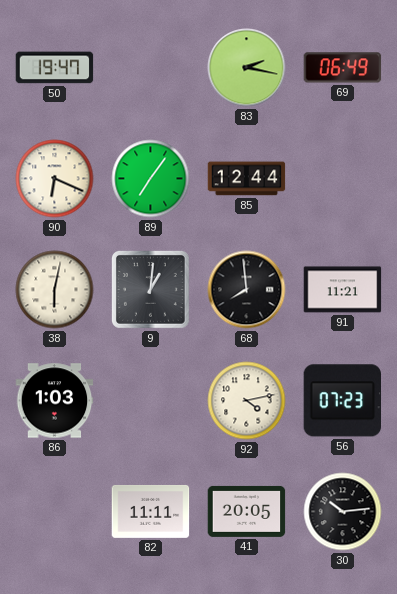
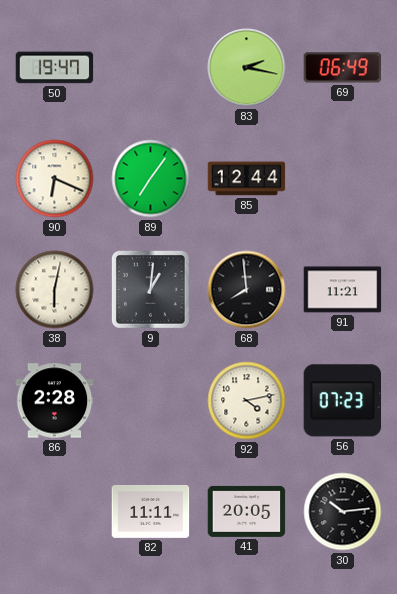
86: 1:03 -> 2:28 (55, 401)
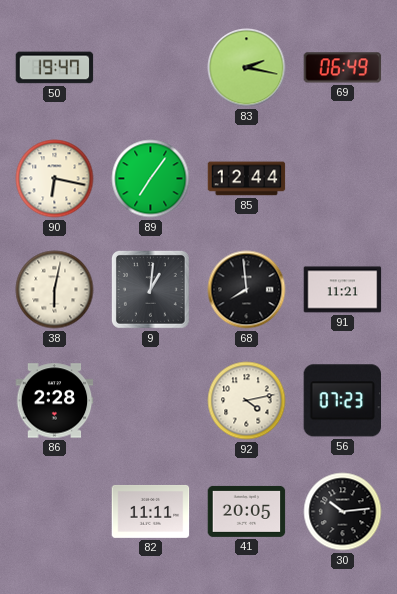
90: 6:19 -> 6:17 (55, 179)
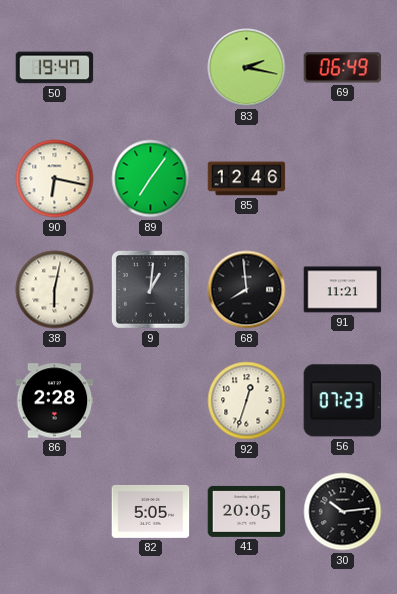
85: 12:44 -> 12:46 (247, 179)
92: 4:13 -> 12:33 (247, 401)
82: 11:11 -> 5:05 (151, 511)
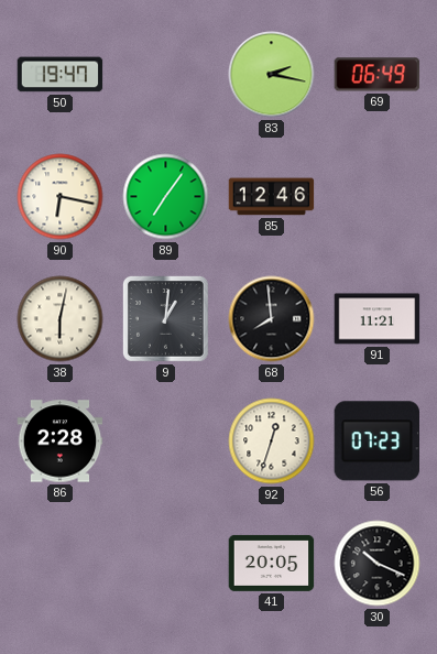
82: 5:05 -> none (151, 511)
30: 10:14 -> 10:19 (378, 564)
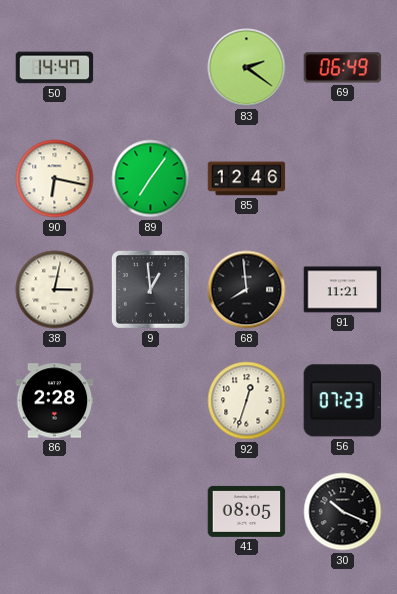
50: 19:47 -> 14:47 (55, 68)
83: 2:17 -> 2:21 (247, 68)
38: 6:02 -> 3:02 (55, 290)
9: 1:01 -> 12:59 (151, 290)
41: 20:05 -> 08:05 (247, 511)
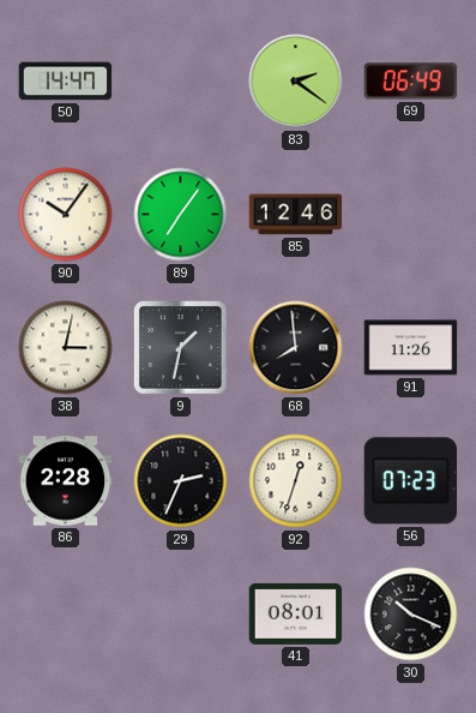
90: 6:17 -> 10:06 (66, 215)
9: 12:59 -> 1:32 (181, 348)
91: 11:21 -> 11:26 (411, 348)
29: none -> 2:34 (181, 481)
41: 08:05 -> 08:01 (296, 613)
